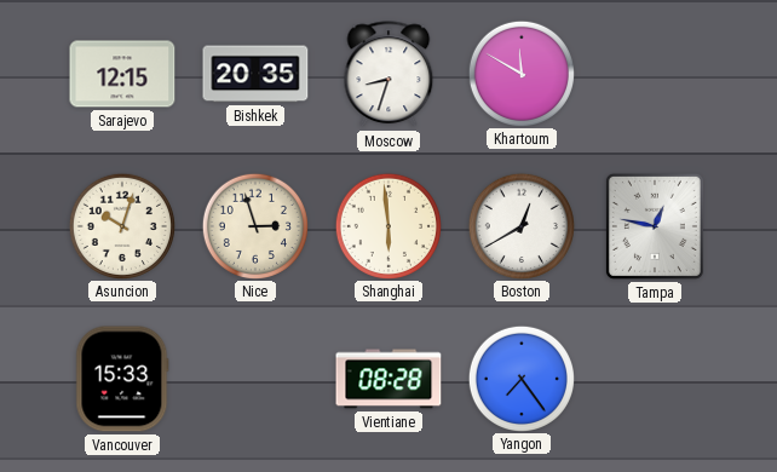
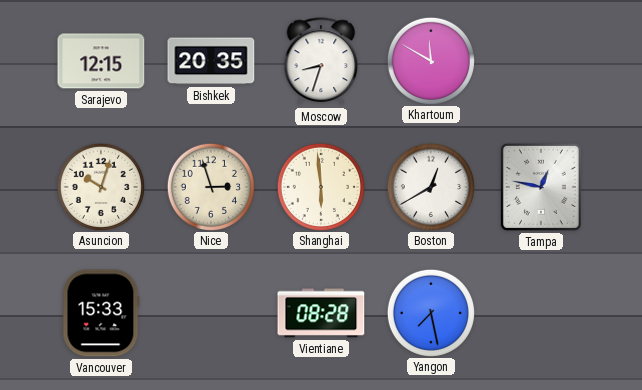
Yangon: 7:24 -> 7:28 (430, 312)
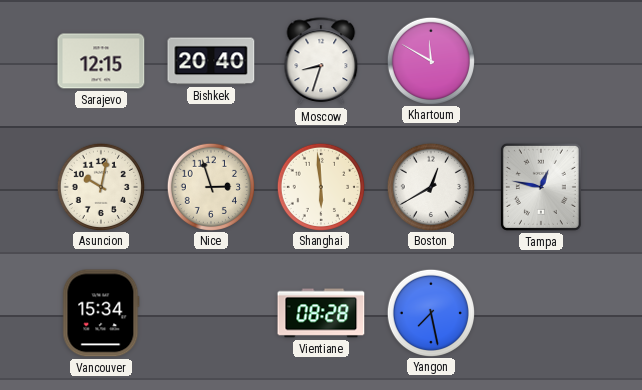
Bishkek: 20:35 -> 20:40 (211, 61)
Asuncion: 10:03 -> 10:02 (100, 186)
Vancouver: 15:33 -> 15:34 (101, 313)
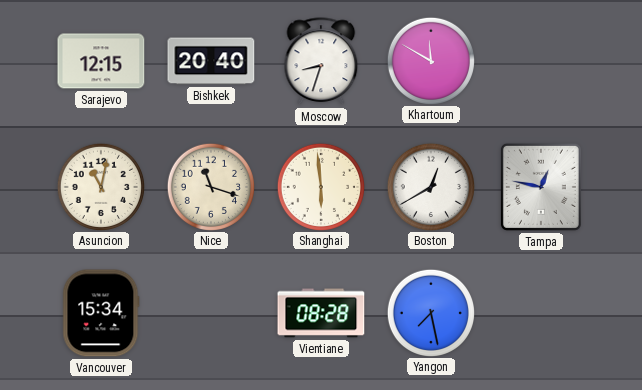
Asuncion: 10:02 -> 11:02 (100, 186)
Nice: 2:57 -> 11:18 (210, 186)
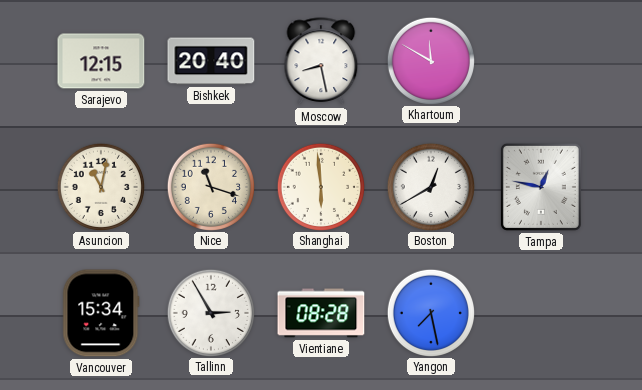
Moscow: 8:33 -> 8:28 (321, 62)
Tallinn: none -> 2:55 (210, 312)
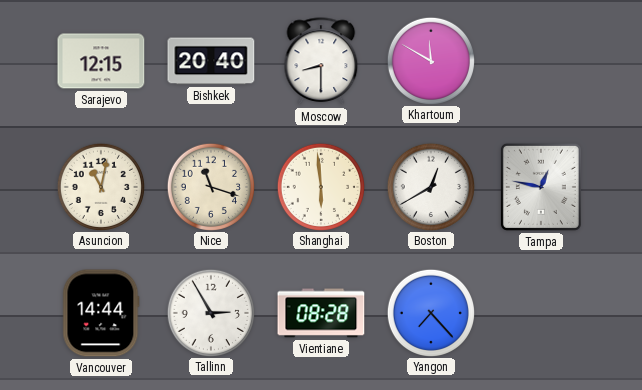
Moscow: 8:28 -> 8:30 (321, 62)
Vancouver: 15:34 -> 14:44 (101, 313)
Yangon: 7:28 -> 7:23 (430, 312)
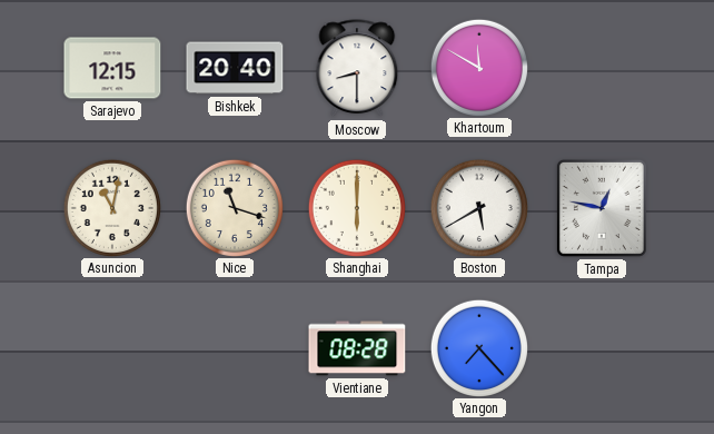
Shanghai: 5:59 -> 6:00 (356, 207)
Boston: 12:40 -> 5:40 (478, 207)
Vancouver: 14:44 -> none (101, 313)
Tallinn: 2:55 -> none (210, 312)
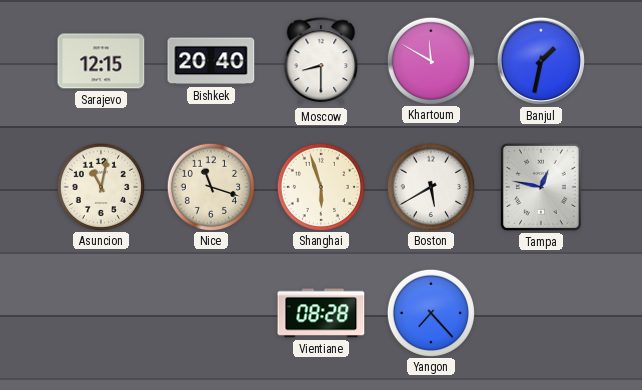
Banjul: none -> 1:32 (541, 61)
Shanghai: 6:00 -> 5:57 (320, 186)
